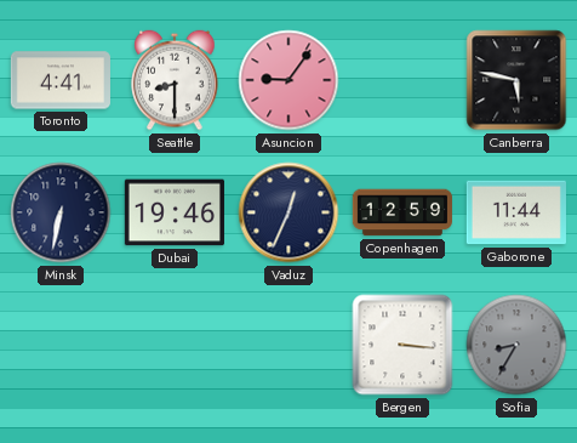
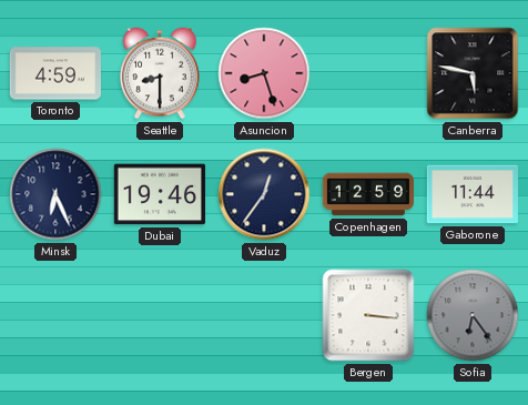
Toronto: 4:41 -> 4:59 (55, 73)
Asuncion: 9:06 -> 8:27 (264, 73)
Minsk: 6:32 -> 6:26 (55, 194)
Vaduz: 12:34 -> 12:36 (264, 194)
Sofia: 8:35 -> 6:24 (473, 315)
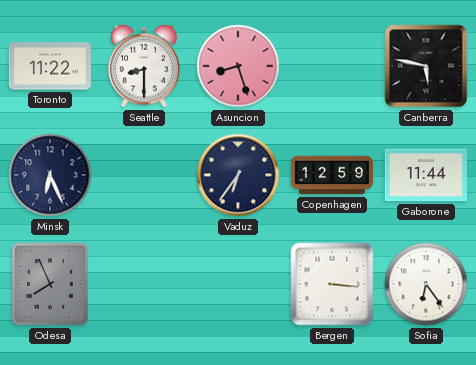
Toronto: 4:59 -> 11:22 (50, 66)
Dubai: 19:46 -> none (160, 194)
Vaduz: 12:36 -> 6:36 (238, 175)
Odesa: none -> 7:56 (50, 284)
Sofia dial: grey -> white (426, 284)
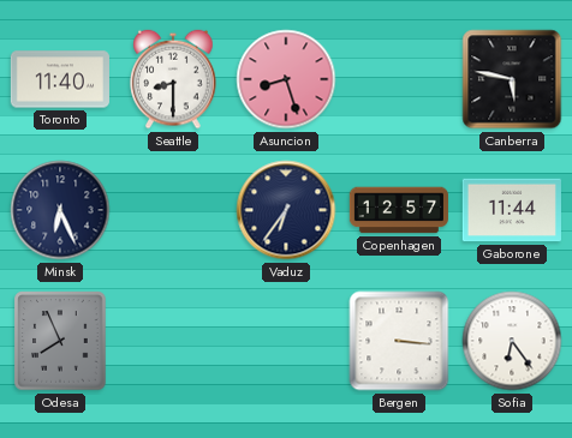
Toronto: 11:22 -> 11:40 (60, 79)
Copenhagen: 12:59 -> 12:57 (399, 210)
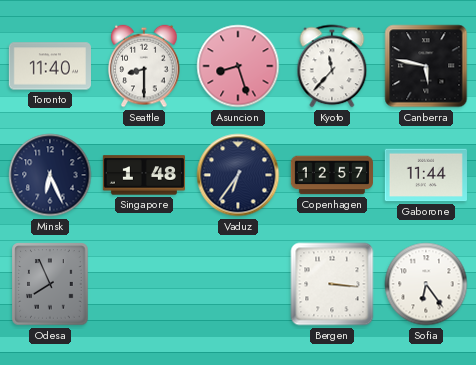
Kyoto: none -> 11:37 (332, 66)
Singapore: none -> 1:48 (144, 175)
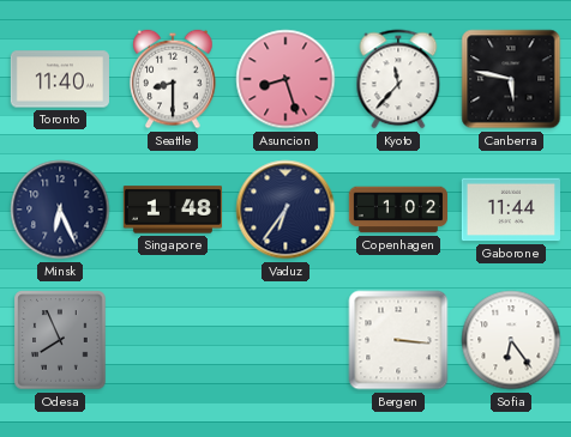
Copenhagen: 12:57 -> 1:02 (398, 210)
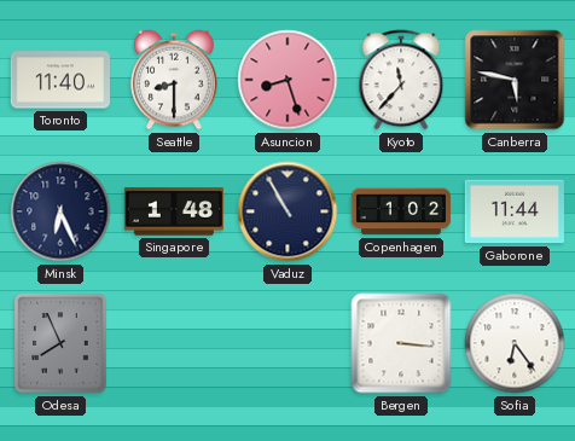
Vaduz: 6:36 -> 10:55 (287, 211)
